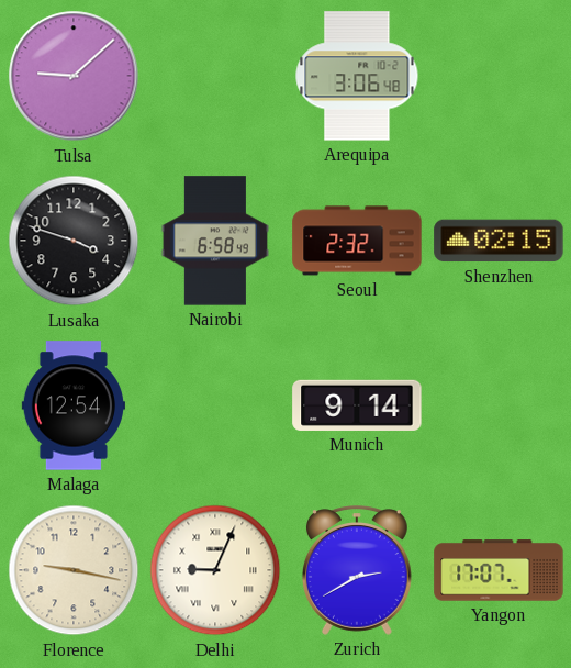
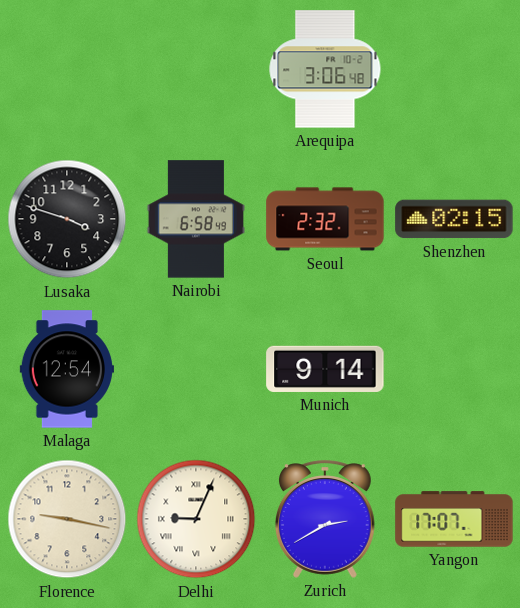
Tulsa: 9:08 -> none (74, 76)
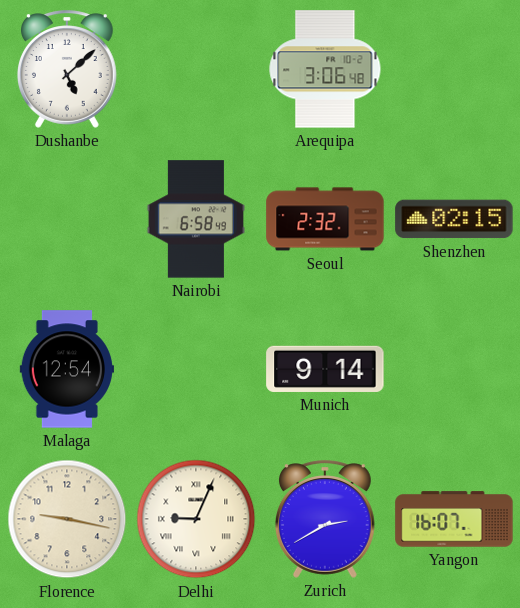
Dushanbe: none -> 5:08 (67, 69)
Lusaka: 3:48 -> none (67, 219)
Yangon: 17:07 -> 16:07 (454, 519)
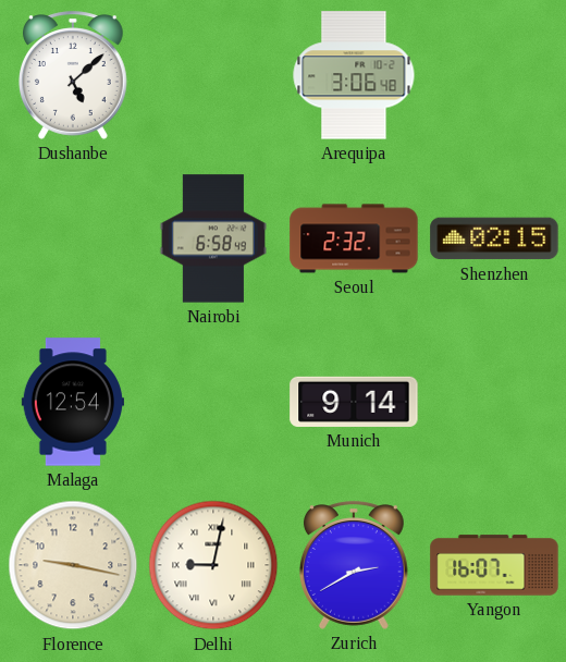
Delhi: 9:04 -> 9:02 (213, 565)
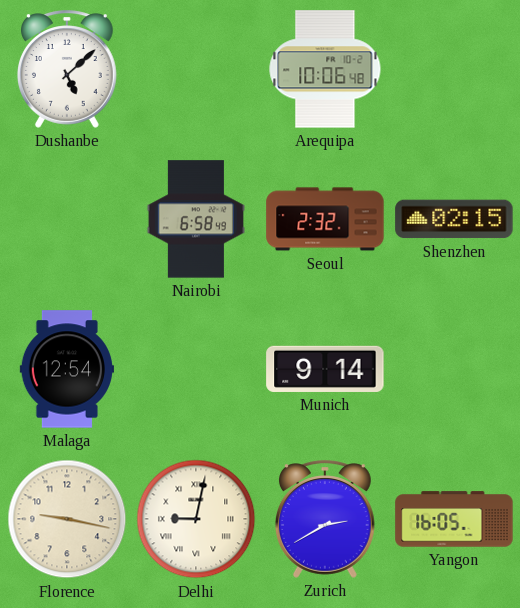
Arequipa: 3:06 -> 10:06 (325, 69)
Yangon: 16:07 -> 16:05 (454, 519)
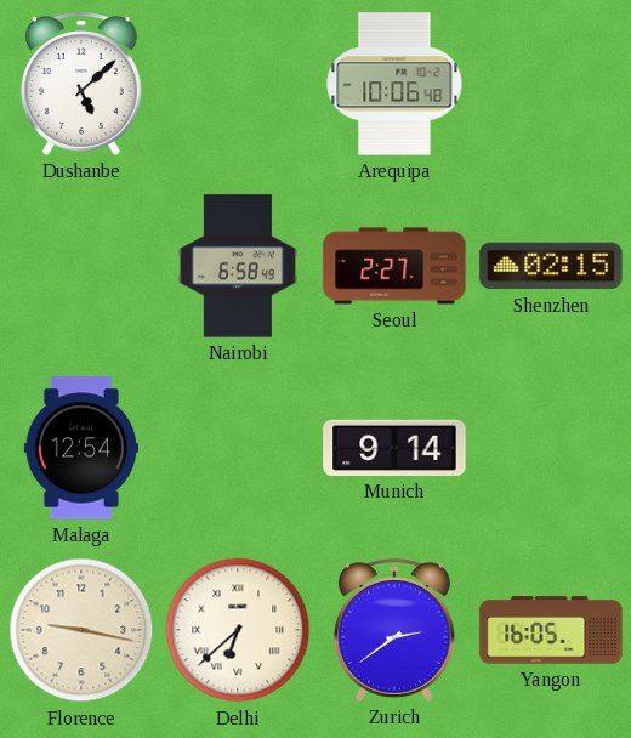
Seoul: 2:32 -> 2:27 (394, 266)
Delhi: 9:02 -> 6:38 (238, 630)
Zurich: 2:40 -> 2:39 (394, 630)
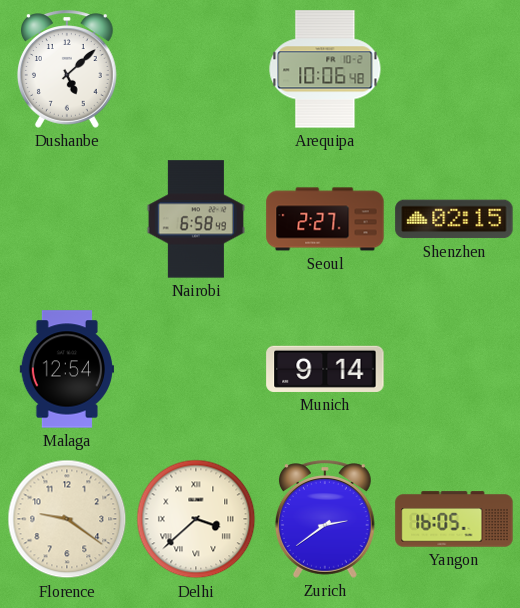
Florence: 9:17 -> 9:21 (67, 519)
Delhi: 6:38 -> 3:38 (196, 519)
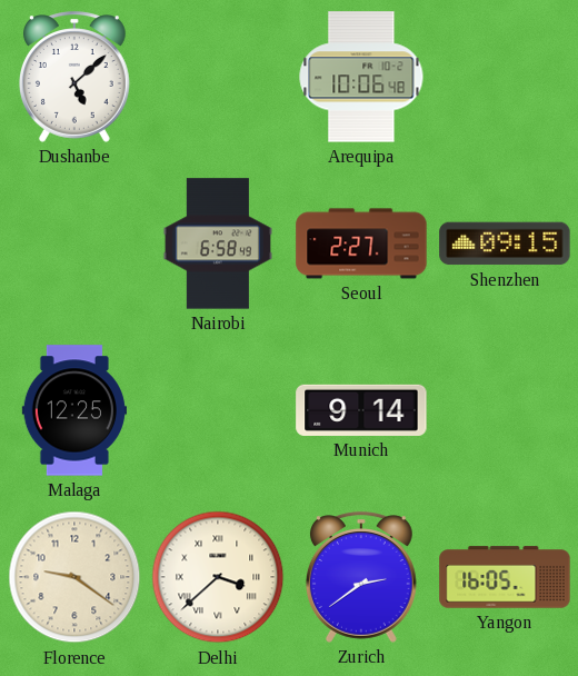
Shenzhen: 02:15 -> 09:15 (505, 243)
Malaga: 12:54 -> 12:25 (74, 410)
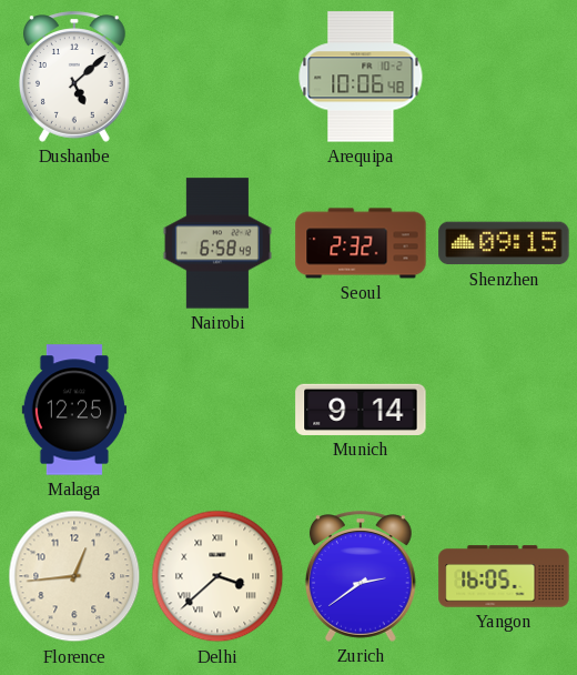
Seoul: 2:27 -> 2:32 (361, 243)
Florence: 9:21 -> 12:44 (74, 576)
